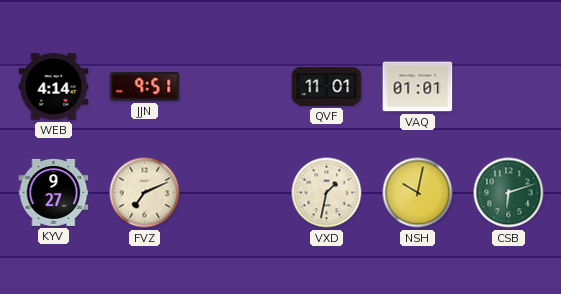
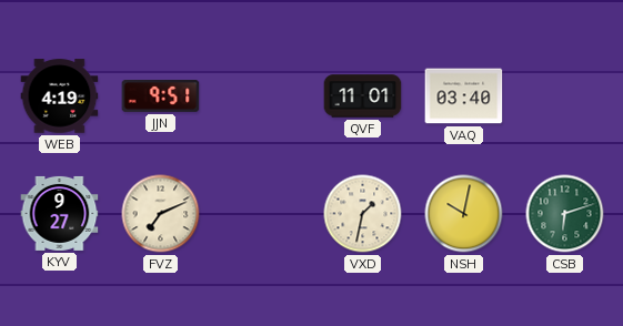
WEB: 4:14 -> 4:19 (60, 96)
VAQ: 01:01 -> 03:40 (464, 96)
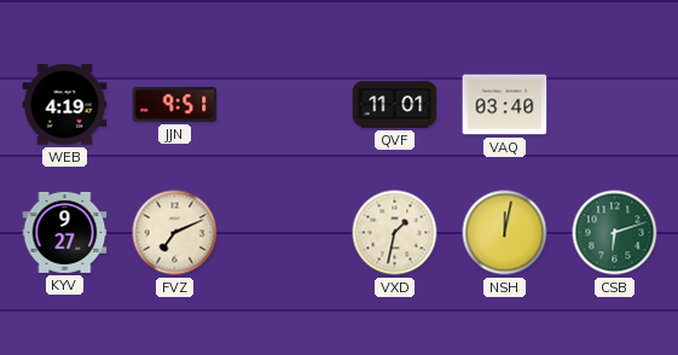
NSH: 10:02 -> 12:02 (505, 233)
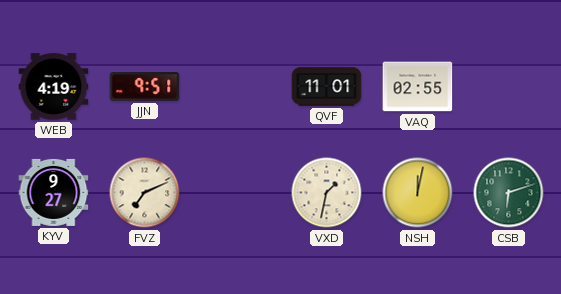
VAQ: 03:40 -> 02:55 (418, 87)
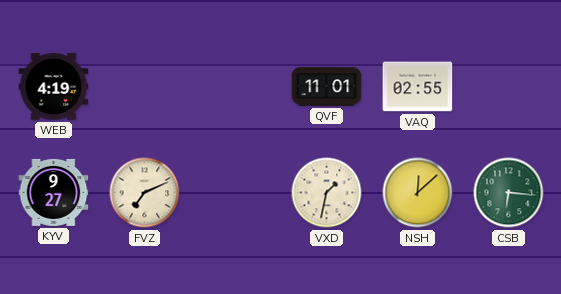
JJN: 9:51 -> none (145, 87)
NSH: 12:02 -> 12:08 (418, 193)
CSB: 6:12 -> 6:16 (509, 193)
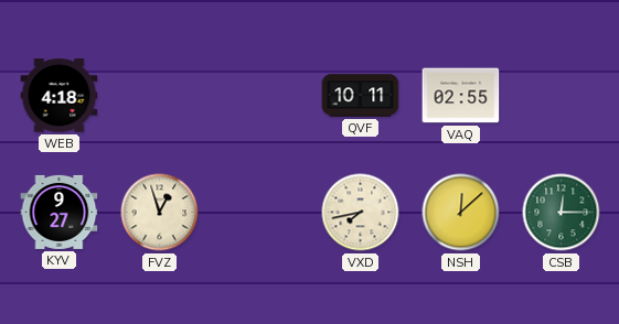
WEB: 4:19 -> 4:18 (60, 96)
QVF: 11:01 -> 10:11 (361, 96)
FVZ: 7:11 -> 12:57 (160, 213)
VXD: 1:32 -> 7:43 (361, 213)
CSB: 6:16 -> 12:15 (562, 213)
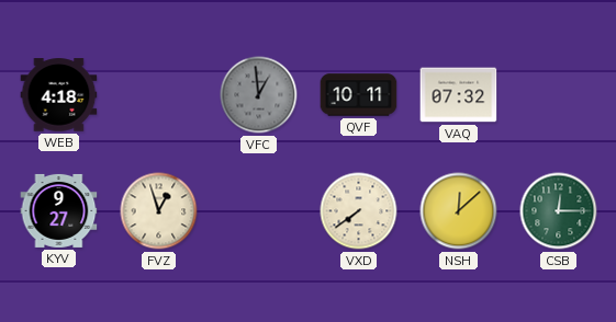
VFC: none -> 12:59 (259, 95)
VAQ: 02:55 -> 07:32 (459, 95)
VXD: 7:43 -> 7:39 (359, 211)
